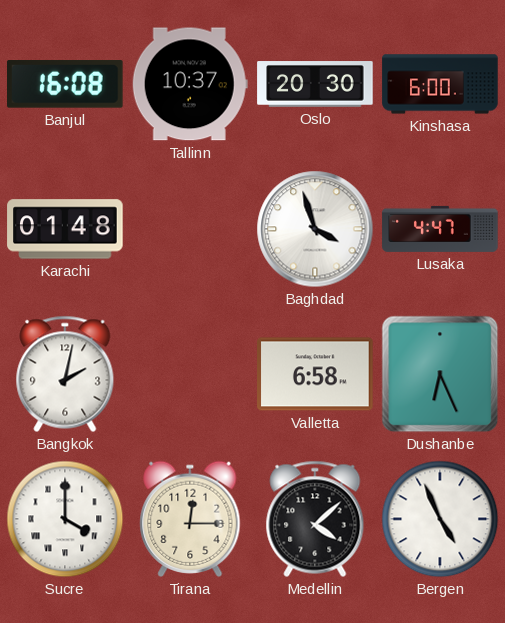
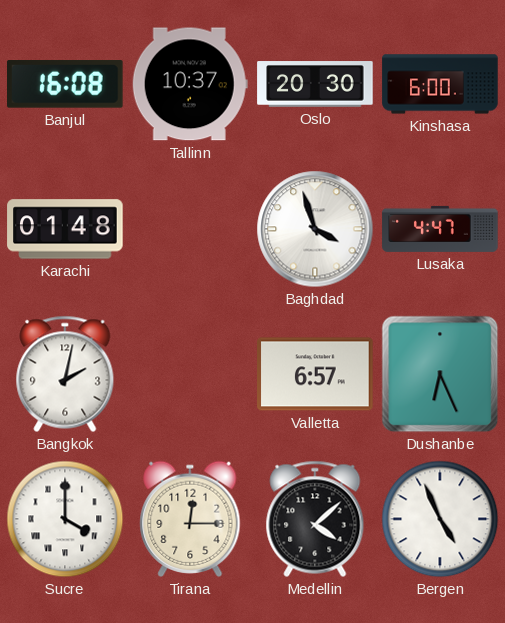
Valletta: 6:58 -> 6:57 (315, 374)
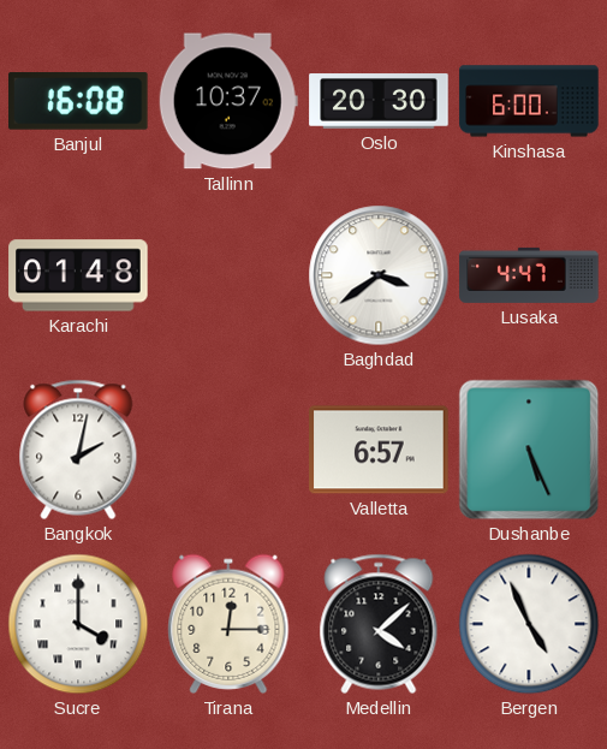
Baghdad: 3:57 -> 3:39 (379, 275)
Dushanbe: 6:26 -> 5:26 (529, 450)
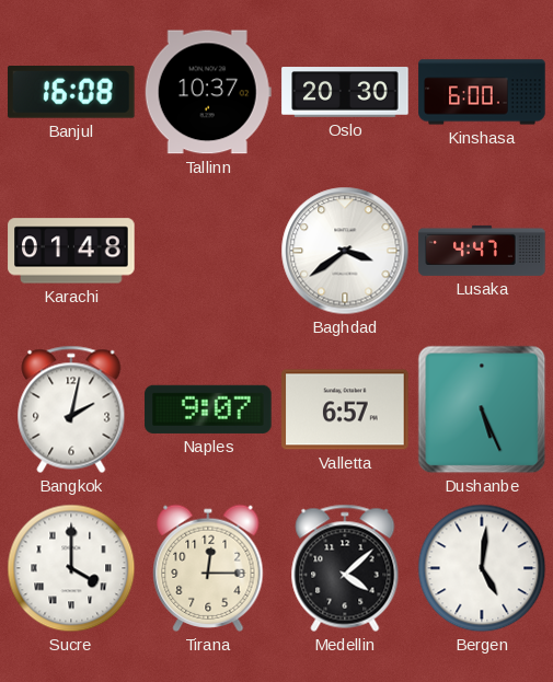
Naples: none -> 9:07 (208, 409)
Bergen: 4:56 -> 5:01 (482, 568)
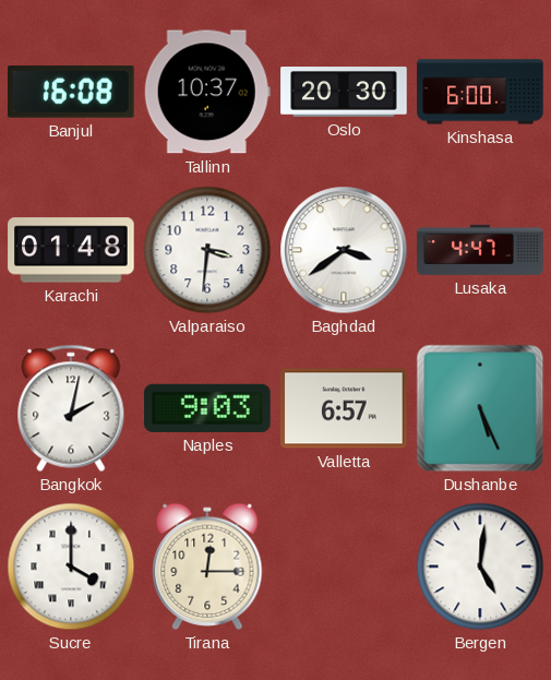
Valparaiso: none -> 3:31 (207, 250)
Naples: 9:07 -> 9:03 (207, 408)
Medellin: 4:08 -> none (345, 568)
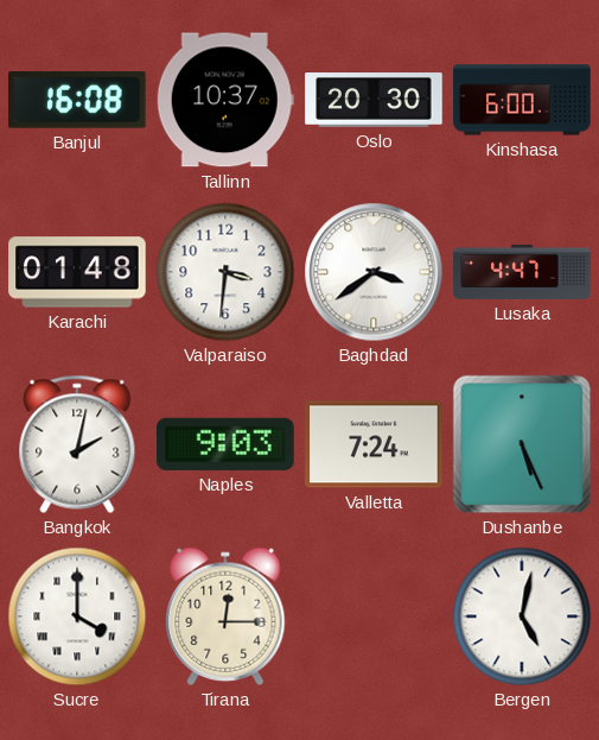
Valletta: 6:57 -> 7:24 (374, 444)
Bergen: 5:01 -> 5:02 (522, 616)
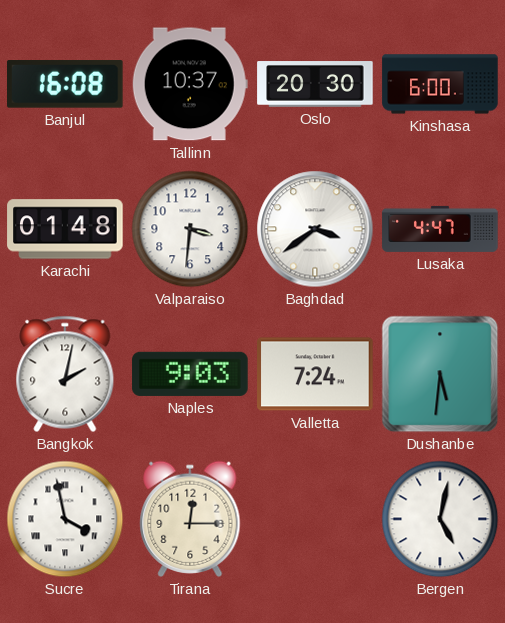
Dushanbe: 5:26 -> 5:31 (440, 374)
Sucre: 4:00 -> 3:58 (65, 519)
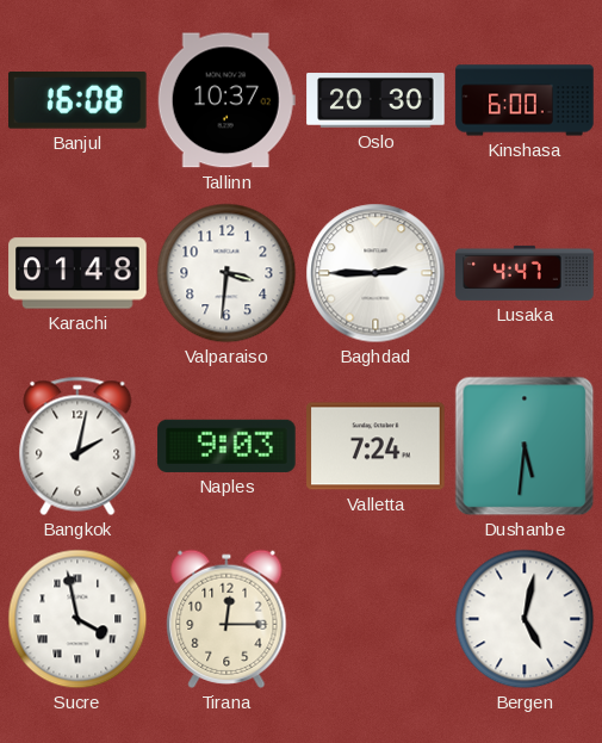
Baghdad: 3:39 -> 2:45 (376, 273)
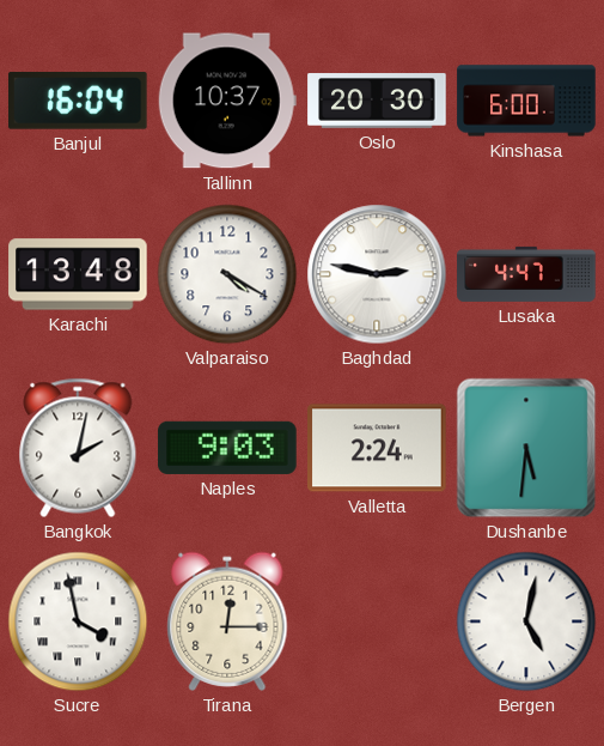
Banjul: 16:08 -> 16:04 (79, 102)
Karachi: 01:48 -> 13:48 (78, 274)
Valparaiso: 3:31 -> 4:20 (227, 274)
Baghdad: 2:45 -> 2:47 (377, 274)
Valletta: 7:24 -> 2:24 (377, 448)
